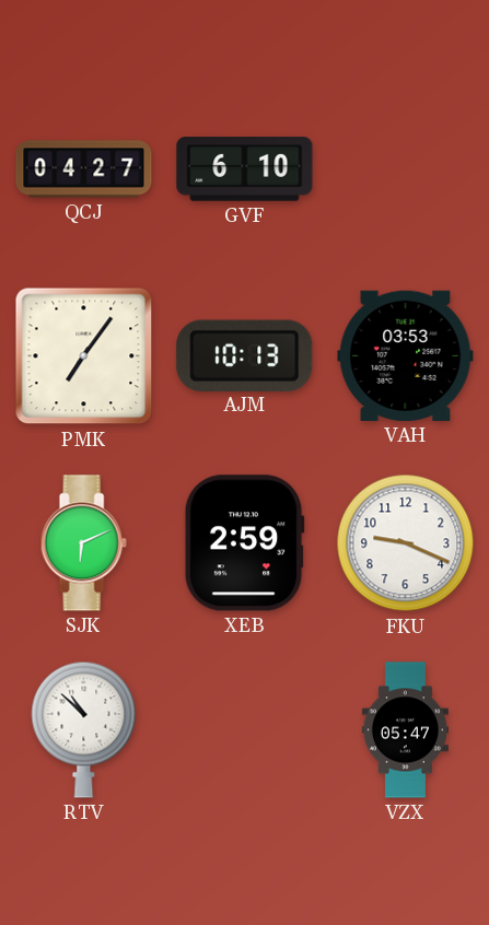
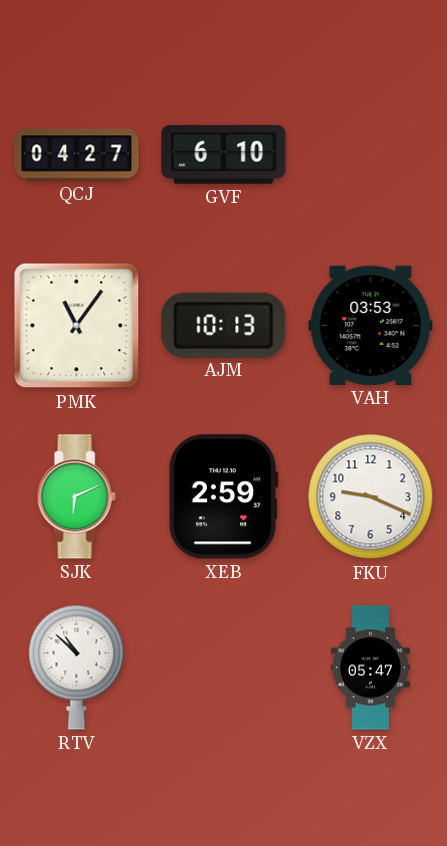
PMK: 7:06 -> 11:06 (77, 326)
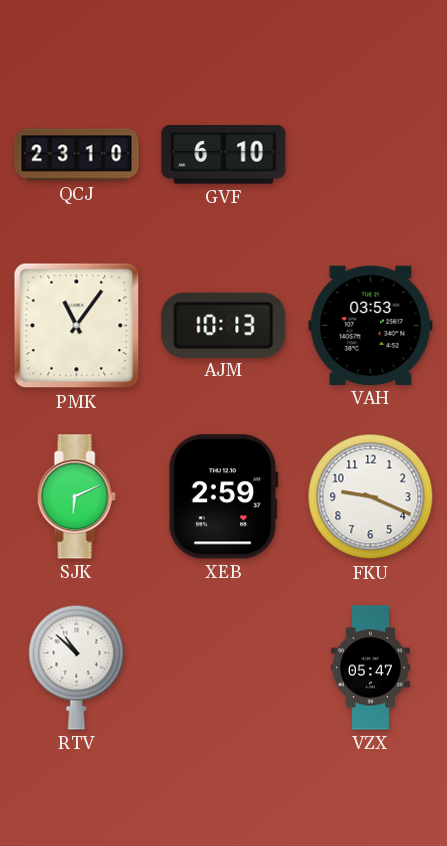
QCJ: 04:27 -> 23:10 (77, 155)
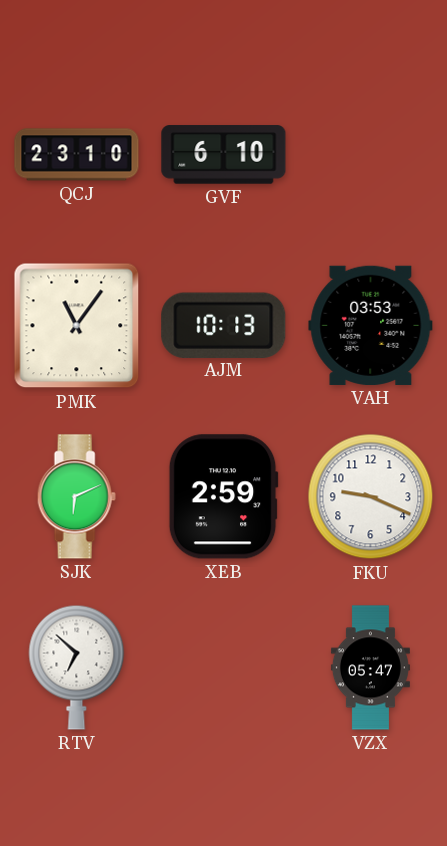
RTV: 10:52 -> 6:52 (77, 667)
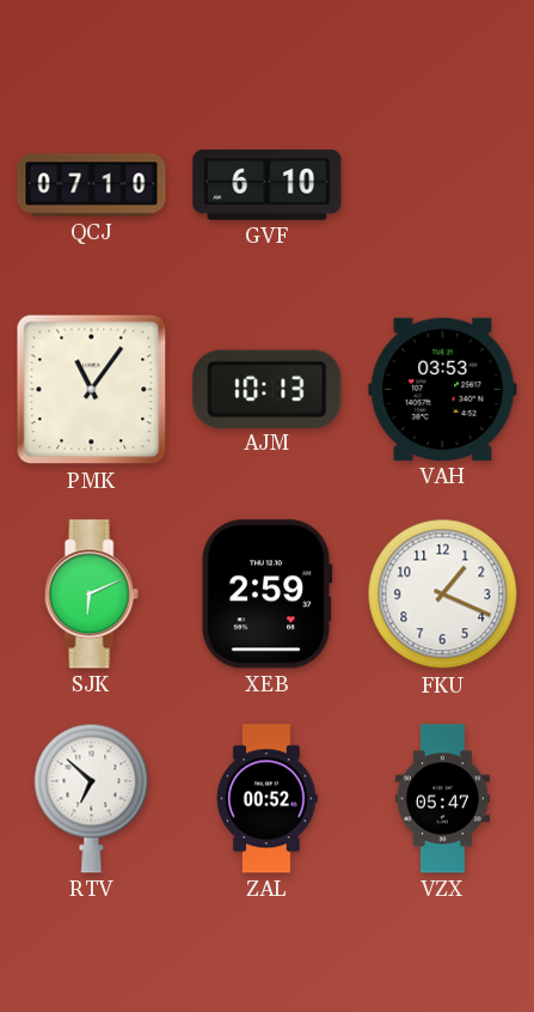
QCJ: 23:10 -> 07:10 (92, 185)
FKU: 9:19 -> 1:19 (443, 595)
ZAL: none -> 00:52 (268, 799)
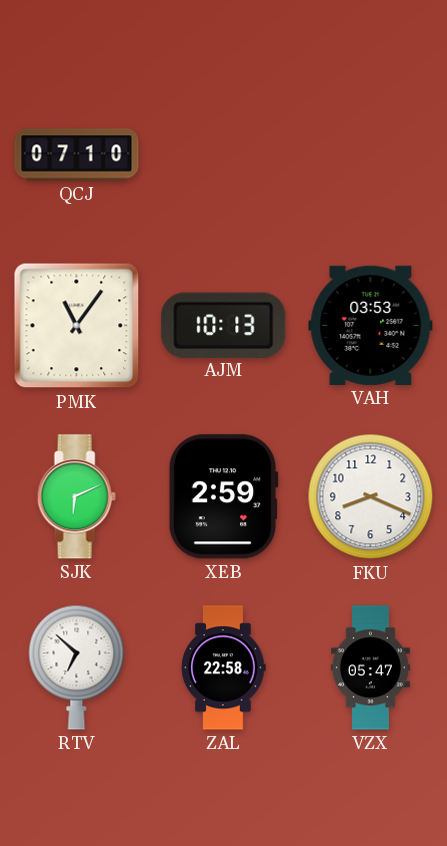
GVF: 6:10 -> none (268, 185)
FKU: 1:19 -> 8:19 (371, 497)
ZAL: 00:52 -> 22:58 (224, 668)
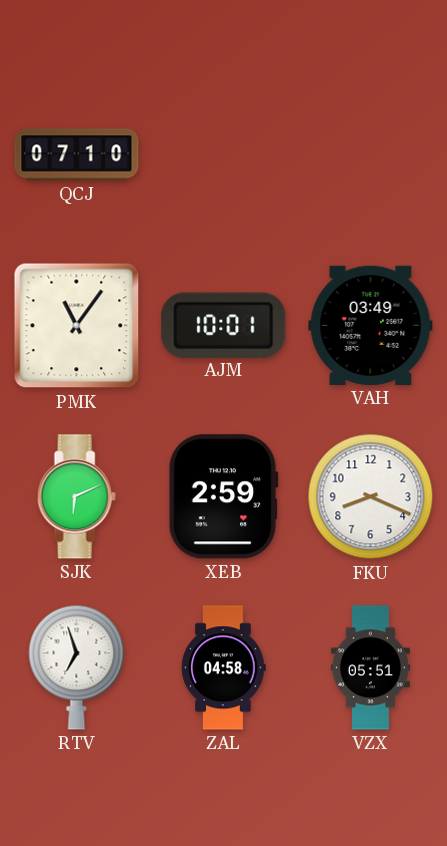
AJM: 10:13 -> 10:01 (224, 325)
VAH: 03:53 -> 03:49 (371, 325)
RTV: 6:52 -> 6:57 (77, 667)
ZAL: 22:58 -> 04:58 (224, 668)
VZX: 05:47 -> 05:51 (370, 668)
